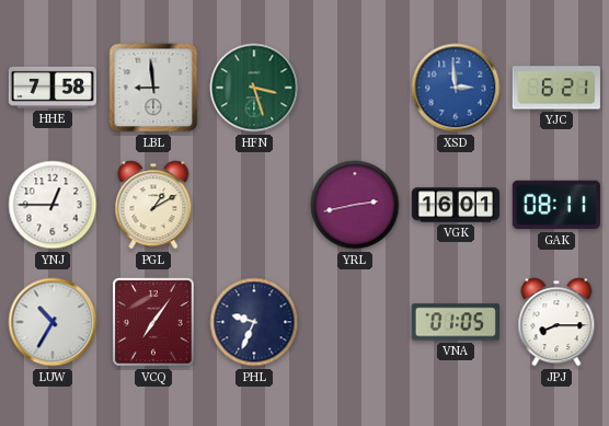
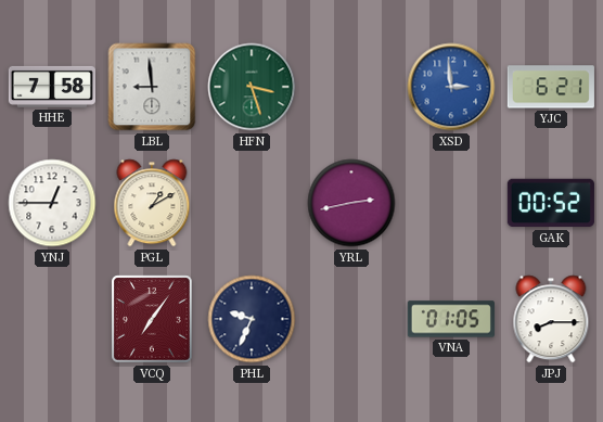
VGK: 16:01 -> none (455, 205)
GAK: 08:11 -> 00:52 (551, 203)
LUW: 10:35 -> none (53, 322)
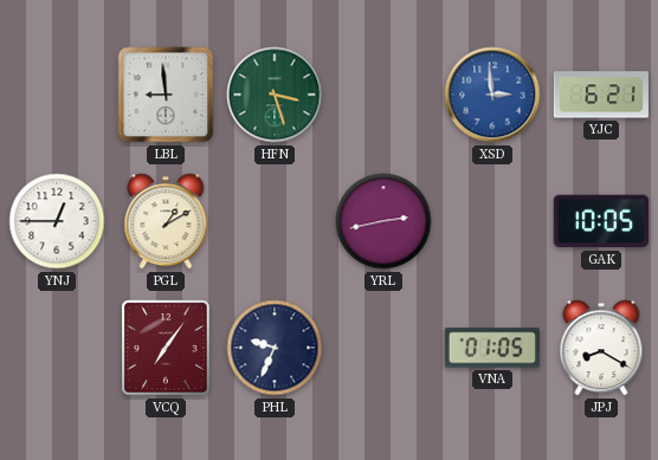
HHE: 7:58 -> none (52, 87)
GAK: 00:52 -> 10:05 (601, 221)
JPJ: 8:15 -> 8:20 (601, 348)
